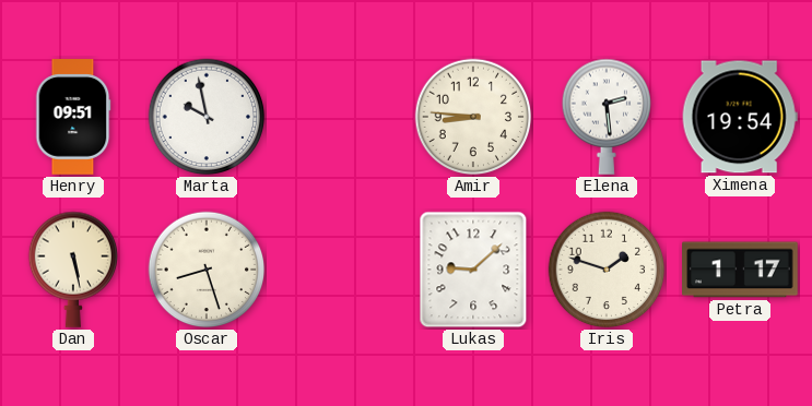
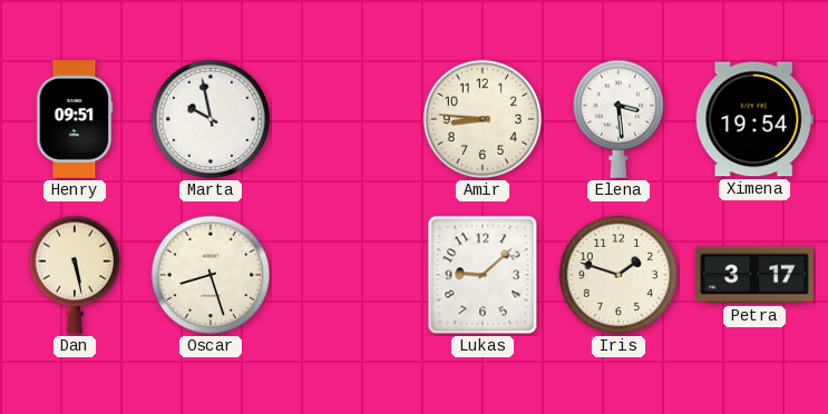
Elena: 2:29 -> 3:29 (617, 119)
Petra: 1:17 -> 3:17 (756, 275)
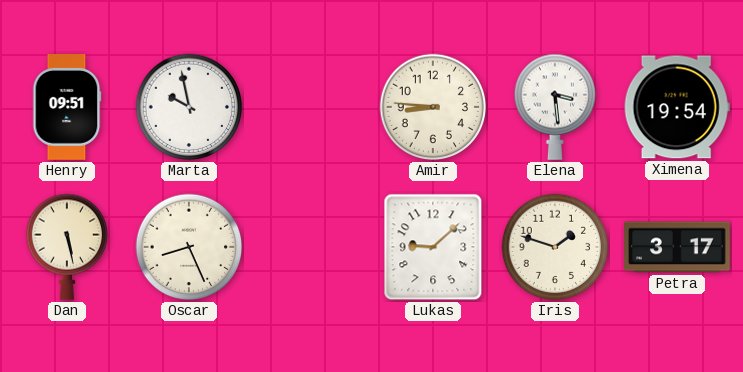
Oscar: 8:27 -> 8:26 (189, 247)
